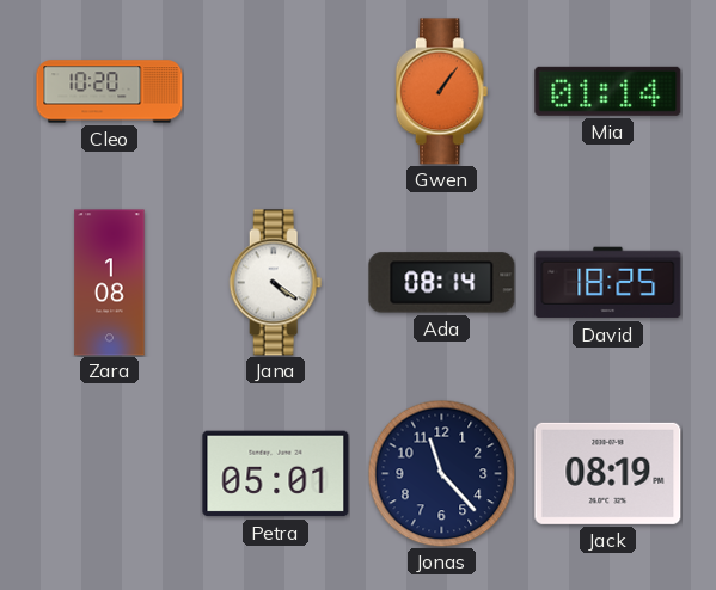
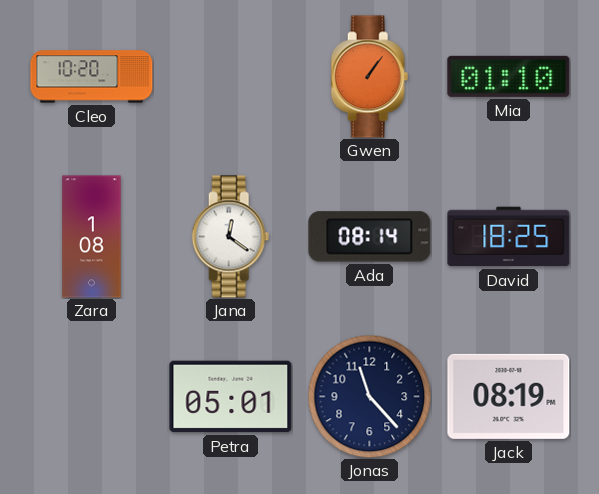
Mia: 01:14 -> 01:10 (509, 76)
Jana: 4:21 -> 12:21 (231, 237)
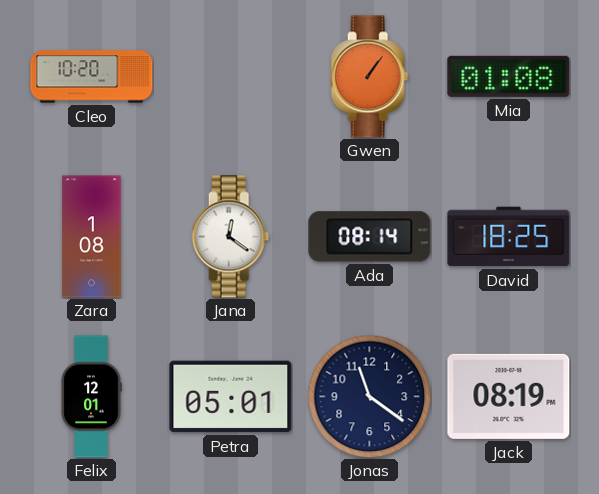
Mia: 01:10 -> 01:08 (509, 76)
Felix: none -> 12:01 (91, 397)
Jonas: 11:23 -> 11:21 (369, 396)
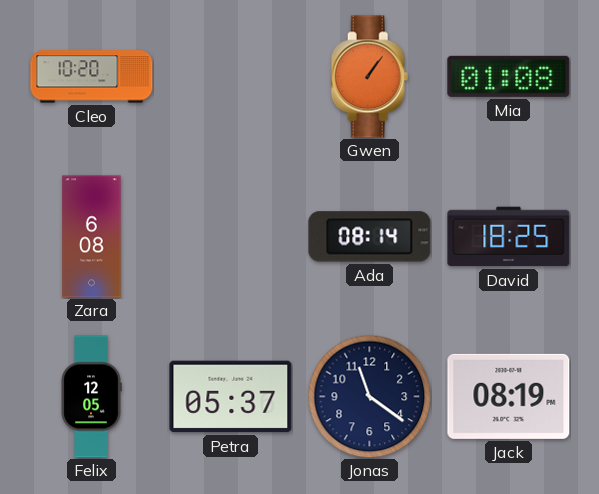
Zara: 1:08 -> 6:08 (92, 237)
Jana: 12:21 -> none (231, 237)
Felix: 12:01 -> 12:05 (91, 397)
Petra: 05:01 -> 05:37 (231, 397)
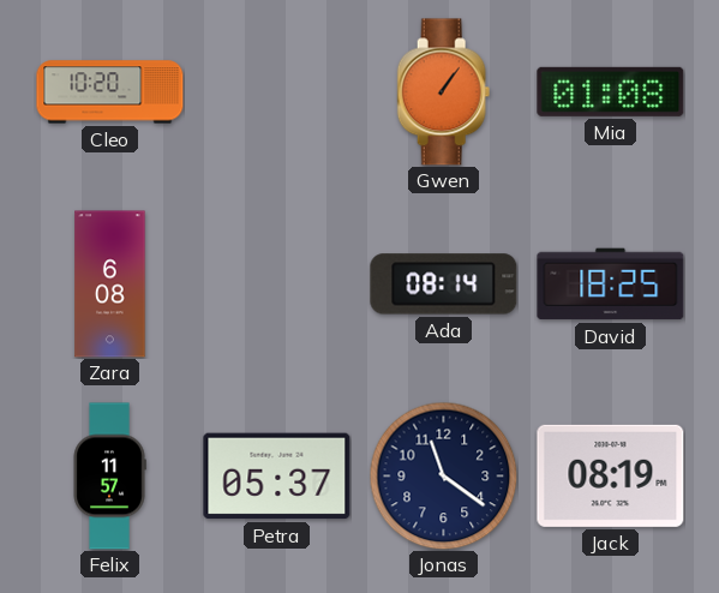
Felix: 12:05 -> 11:57 (109, 477)
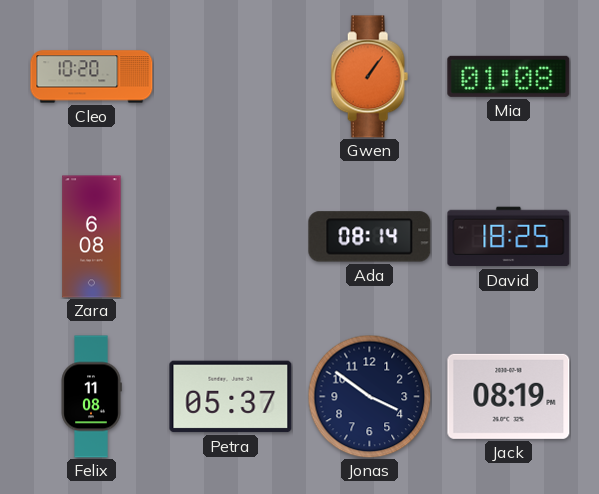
Felix: 11:57 -> 11:08 (91, 397)
Jonas: 11:21 -> 3:51 (369, 396)
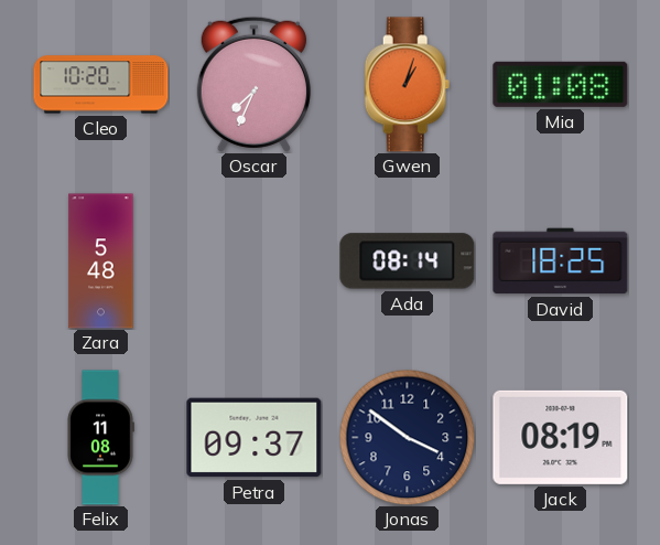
Oscar: none -> 7:34 (253, 84)
Gwen: 1:06 -> 1:03 (408, 85)
Zara: 6:08 -> 5:48 (101, 261)
Petra: 05:37 -> 09:37 (255, 438)
